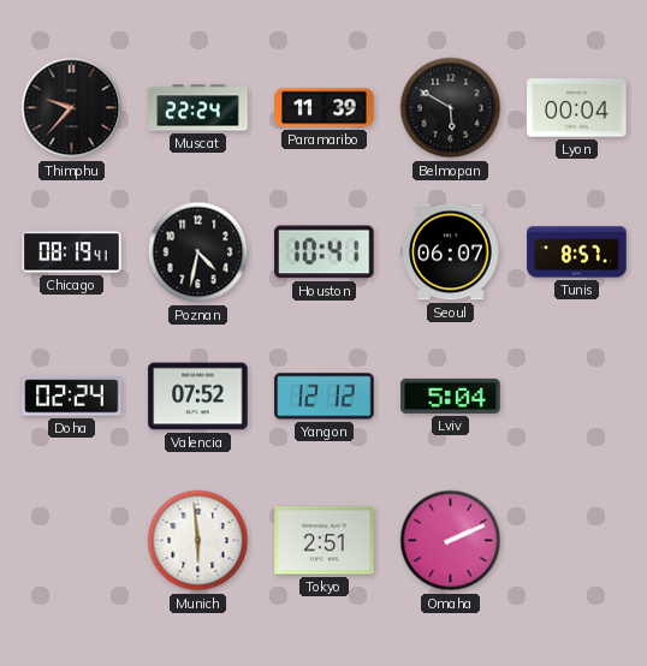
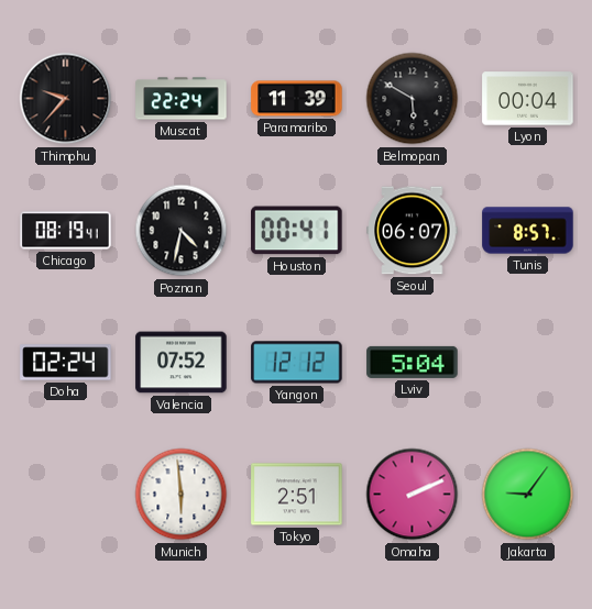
Houston: 10:41 -> 00:41 (297, 231)
Jakarta: none -> 9:06 (528, 495)
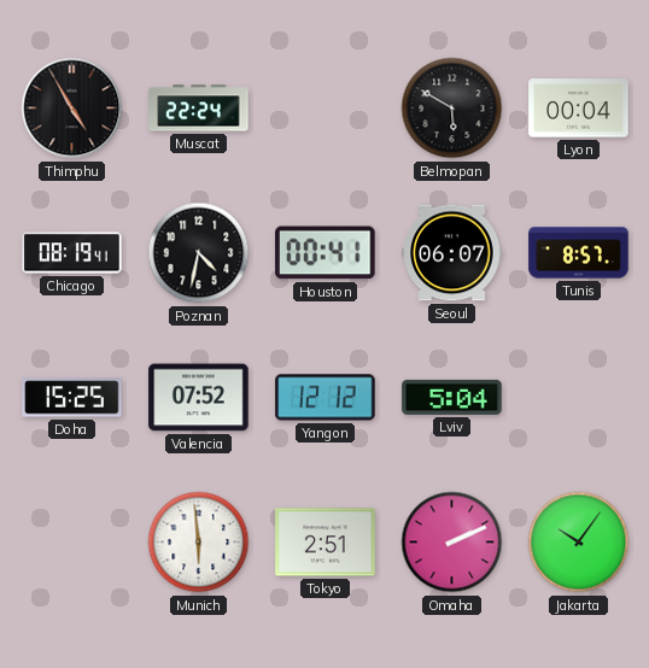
Thimphu: 9:37 -> 4:55 (72, 109)
Paramaribo: 11:39 -> none (297, 99)
Doha: 02:24 -> 15:25 (72, 398)
Jakarta: 9:06 -> 10:06 (579, 543)
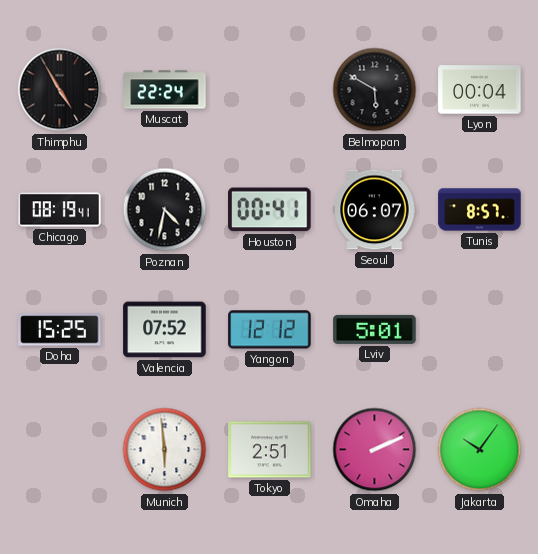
Lviv: 5:04 -> 5:01 (375, 329)
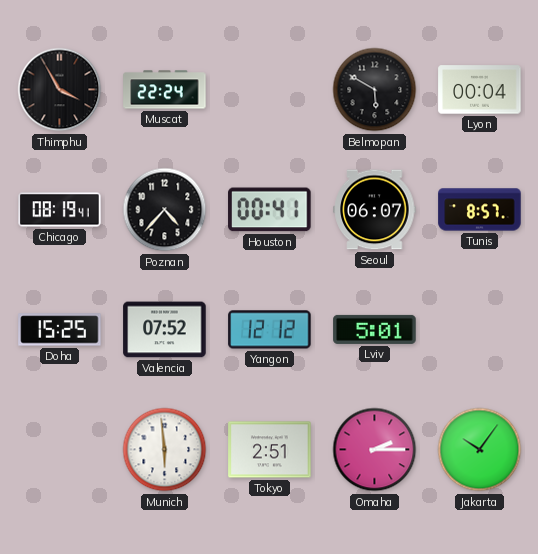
Thimphu: 4:55 -> 3:55 (60, 90)
Poznan: 4:32 -> 4:37 (165, 210)
Omaha: 2:11 -> 2:15 (375, 450)
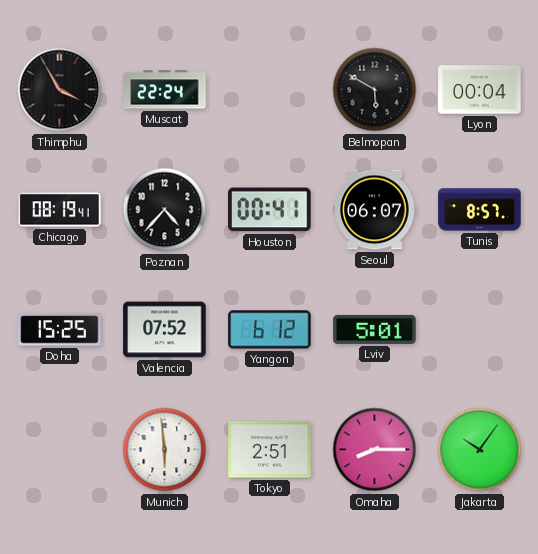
Yangon: 12:12 -> 6:12 (270, 330)
Omaha: 2:15 -> 8:15 (375, 450)
